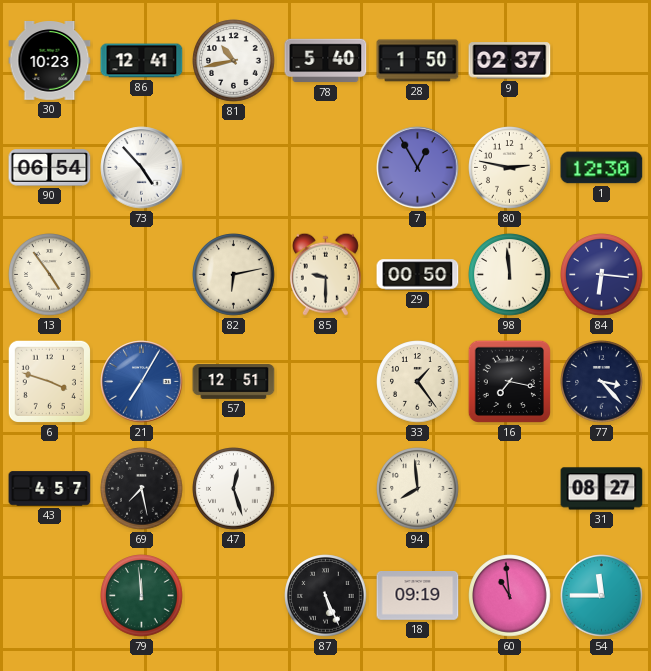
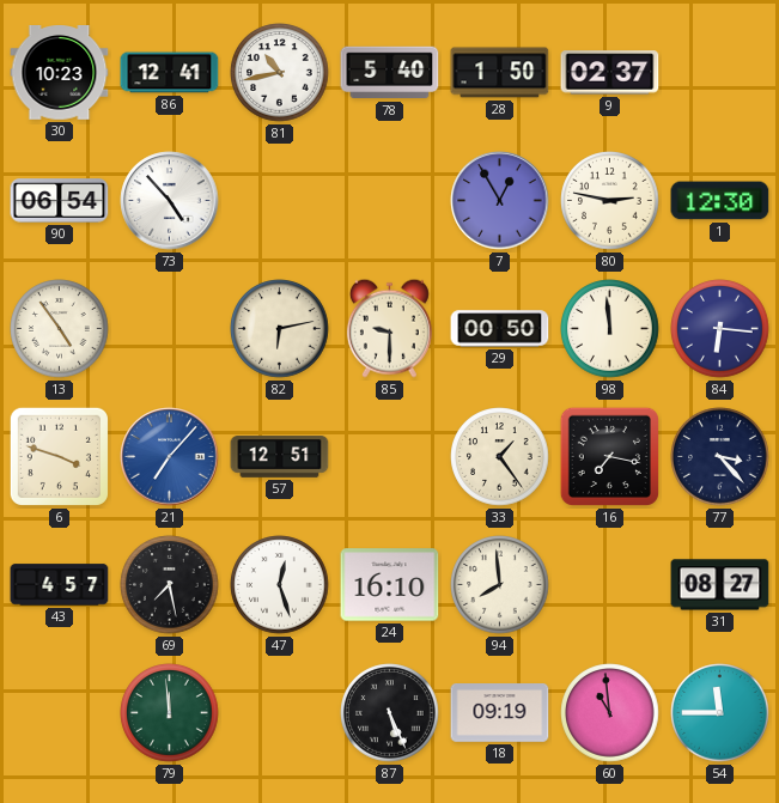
21: 7:05 -> 7:07 (170, 457)
24: none -> 16:10 (390, 585)
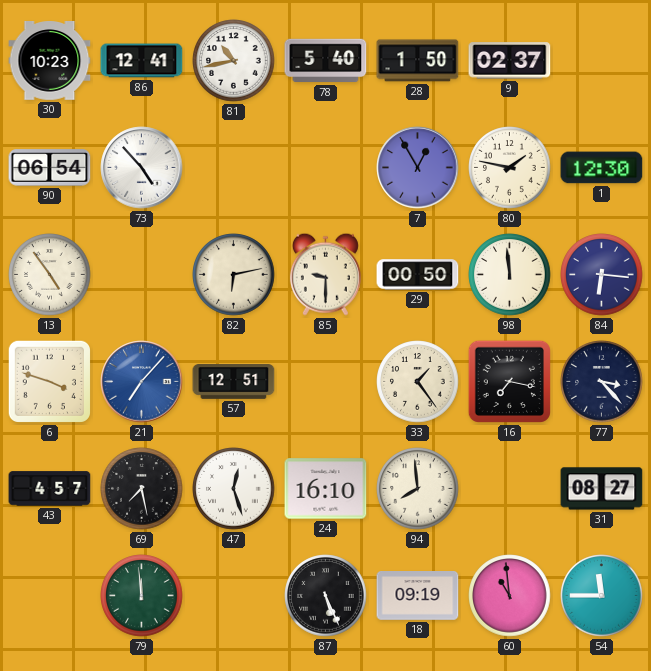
80: 2:47 -> 1:47 (510, 168)
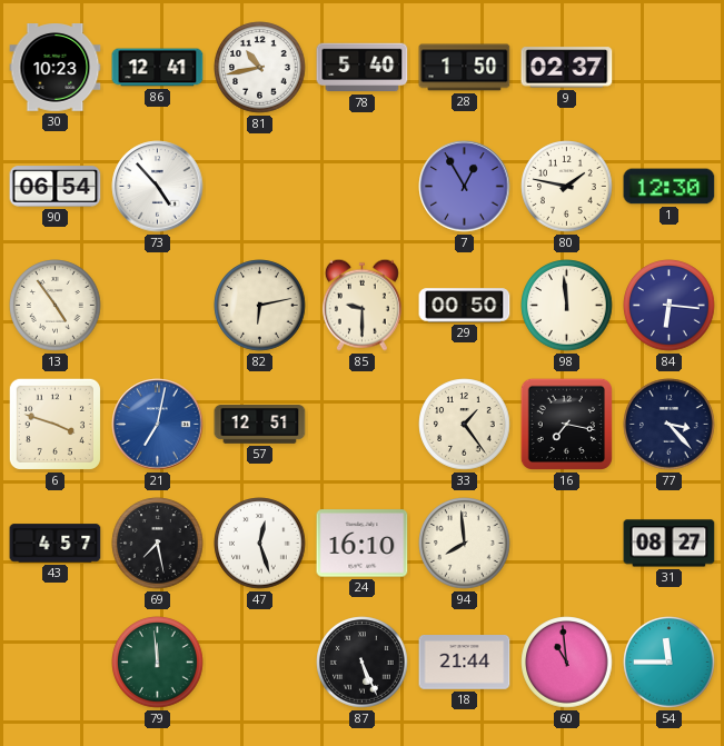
21: 7:07 -> 7:02 (158, 425)
18: 09:19 -> 21:44 (465, 663)
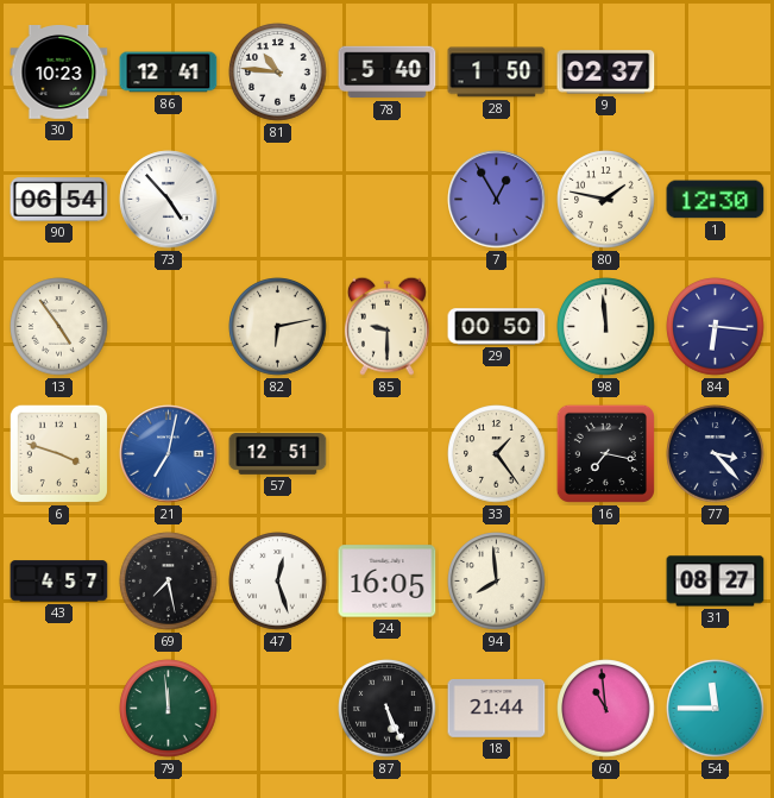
81: 10:43 -> 10:46 (278, 73)
24: 16:10 -> 16:05 (388, 582)
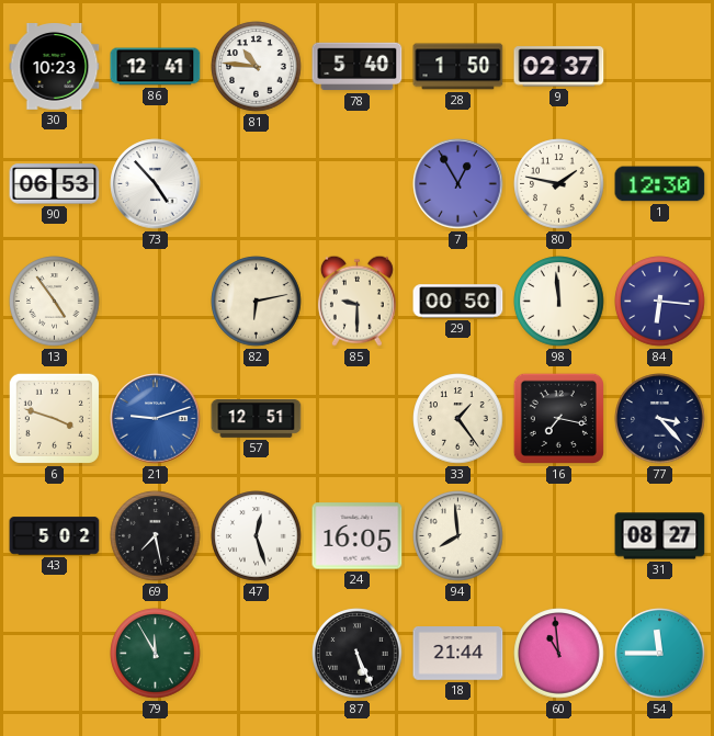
90: 06:54 -> 06:53 (55, 184)
21: 7:02 -> 9:12 (156, 419)
43: 4:57 -> 5:02 (55, 536)
79: 11:59 -> 11:55 (156, 654)
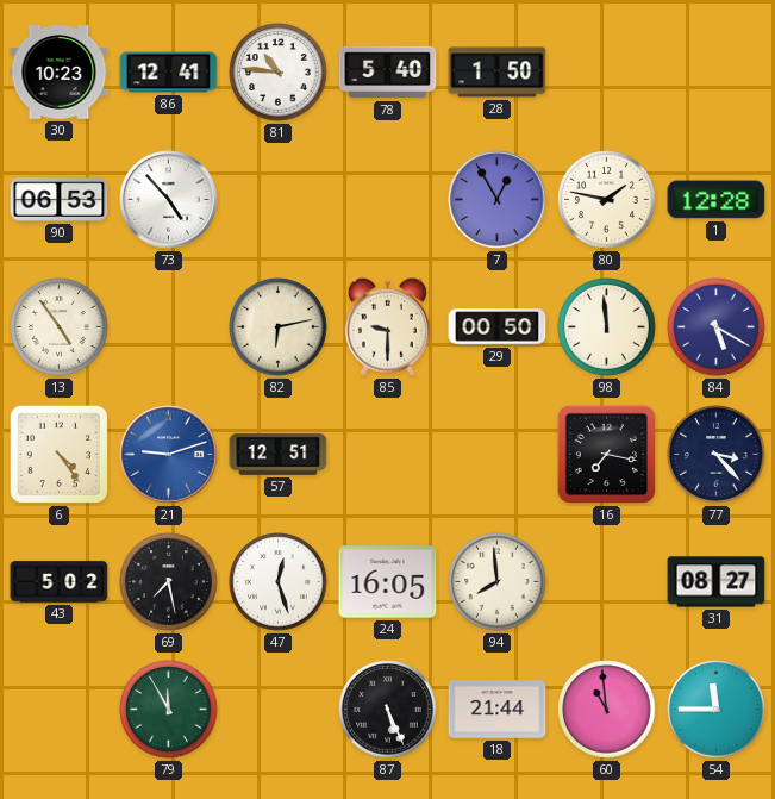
9: 02:37 -> none (559, 67)
1: 12:30 -> 12:28 (717, 200)
84: 6:16 -> 5:20 (717, 327)
6: 3:48 -> 4:24 (58, 454)
33: 1:24 -> none (458, 419)
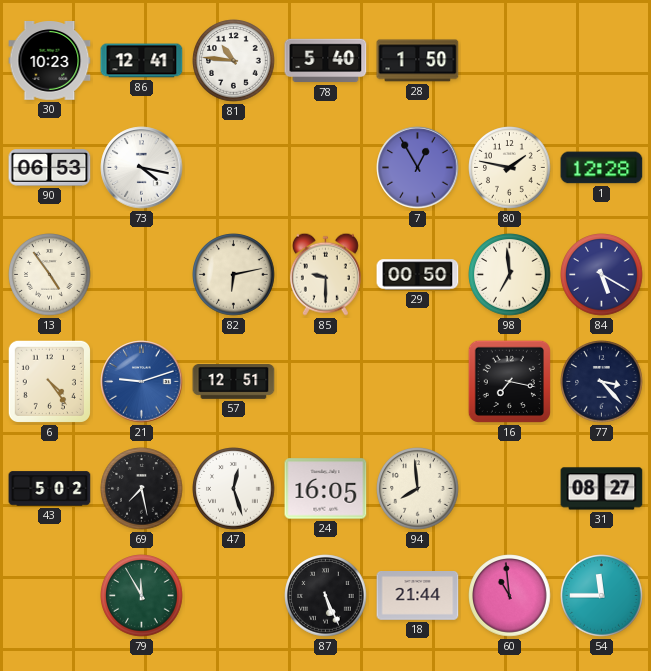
73: 4:53 -> 4:17 (142, 168)
98: 11:59 -> 6:59 (510, 275)
